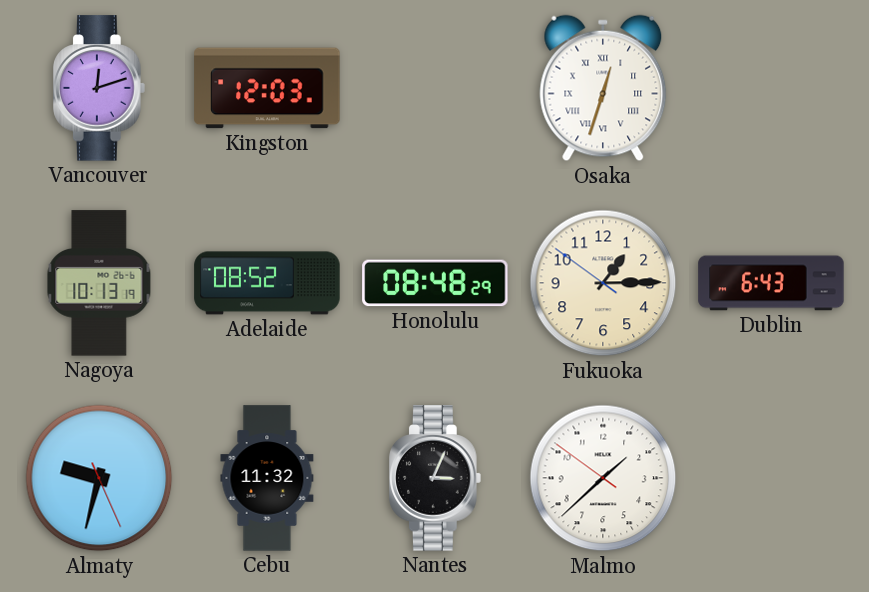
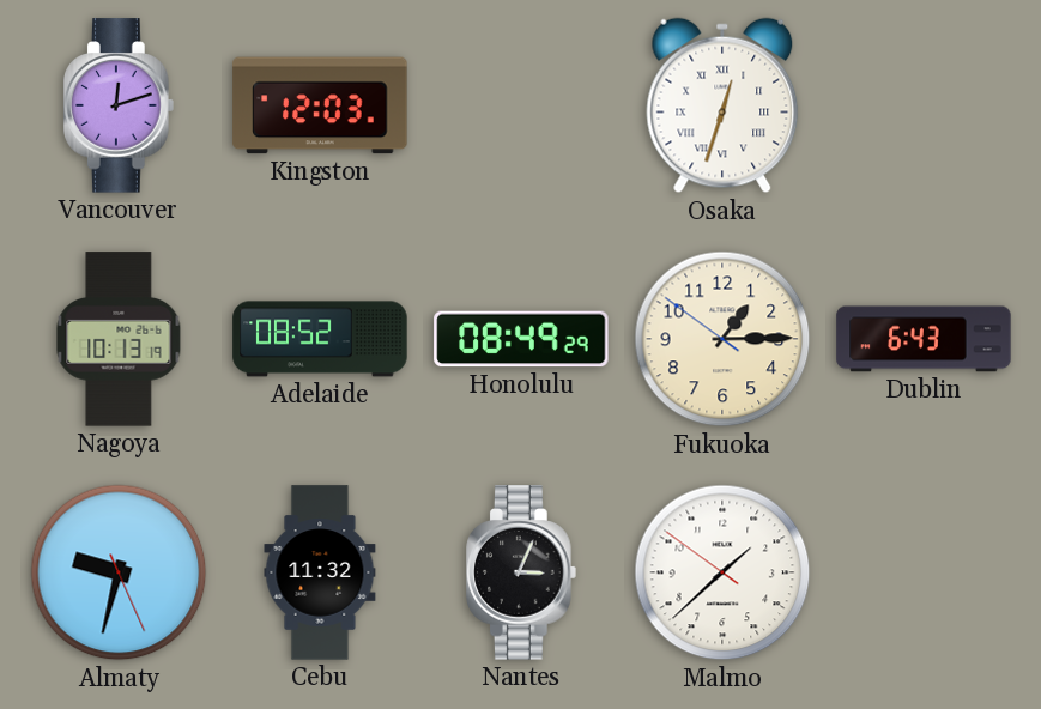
Honolulu: 08:48 -> 08:49 (521, 339)
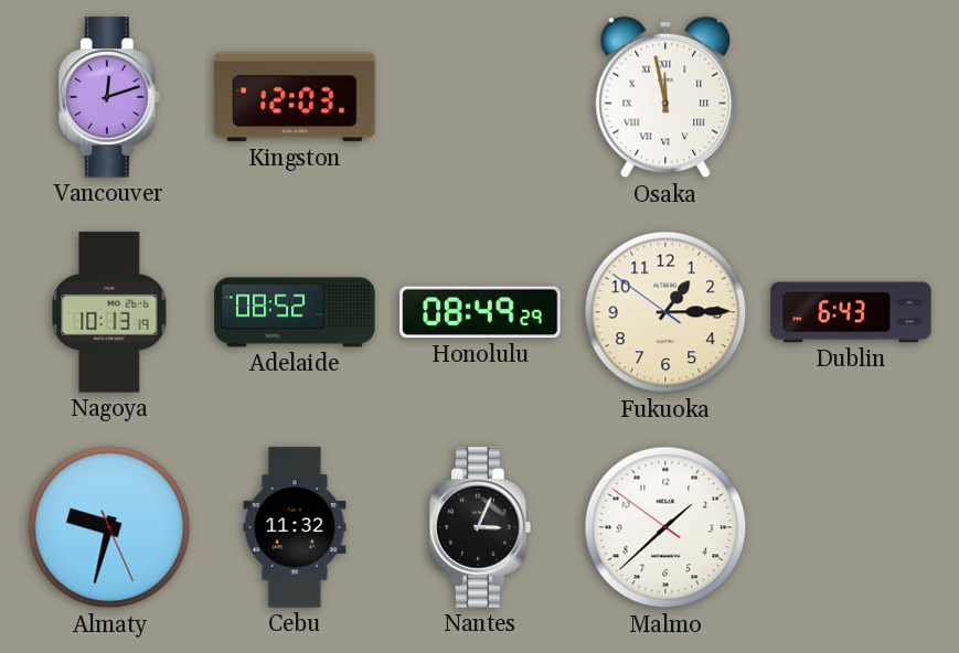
Osaka: 12:33 -> 11:58 (665, 97)
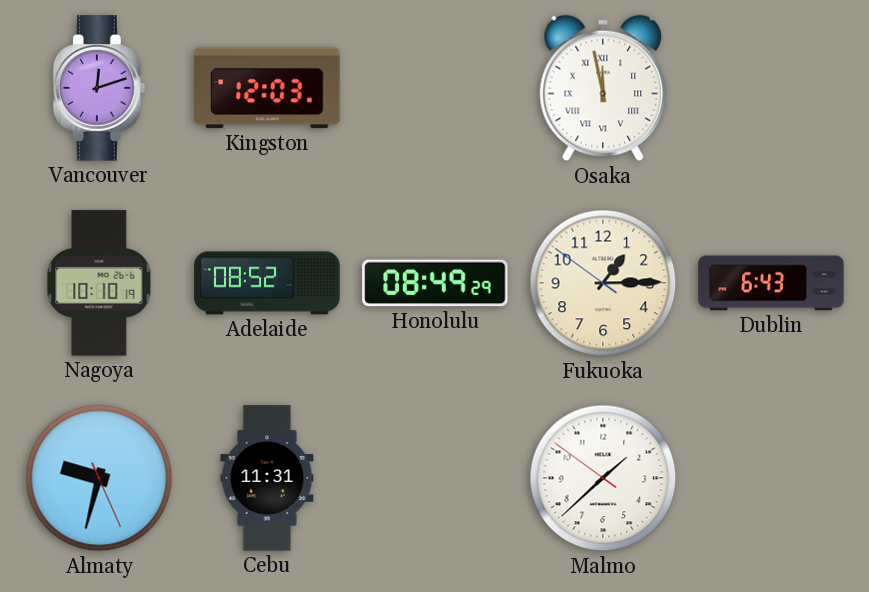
Nagoya: 10:13 -> 10:10 (99, 283)
Cebu: 11:32 -> 11:31 (267, 478)
Nantes: 3:04 -> none (480, 527)
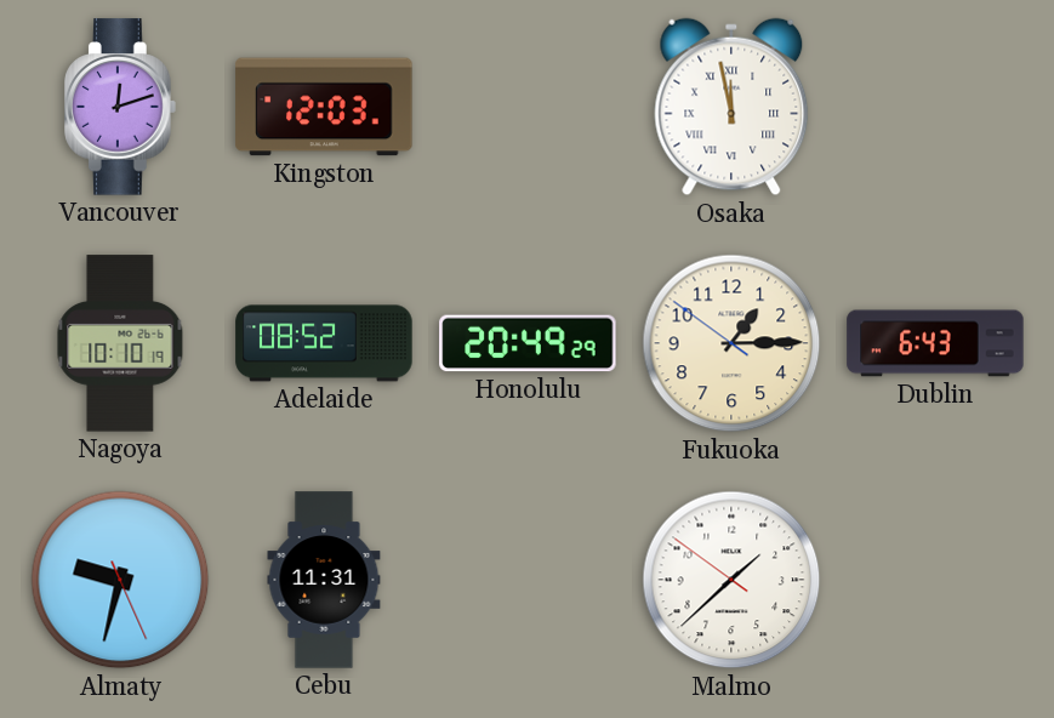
Honolulu: 08:49 -> 20:49 (528, 343)
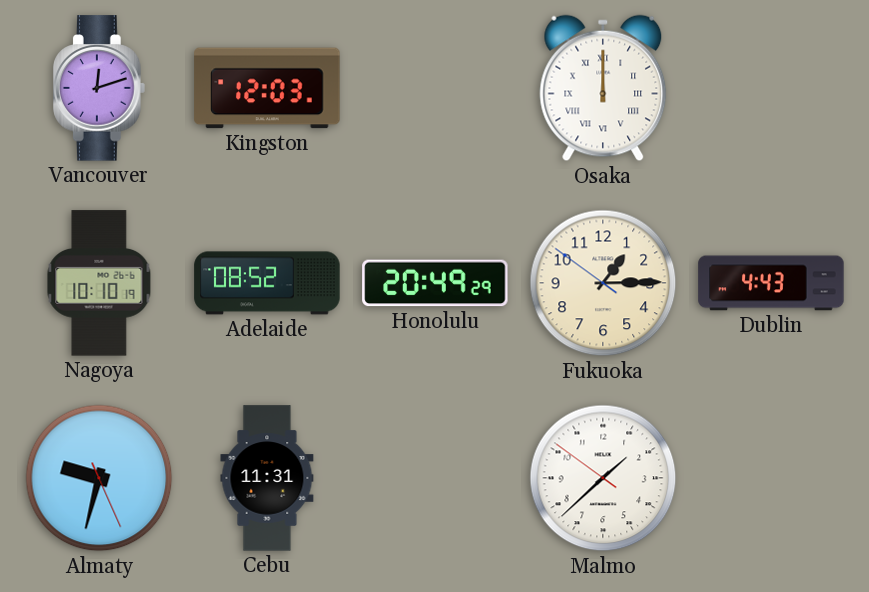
Osaka: 11:58 -> 12:00 (603, 88)
Dublin: 6:43 -> 4:43 (771, 283)
